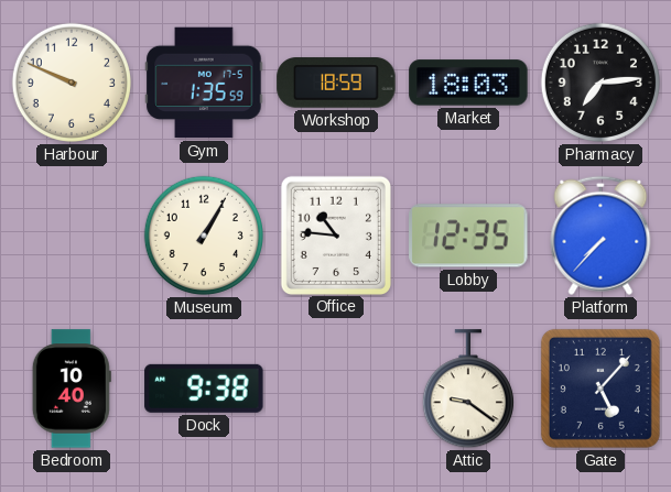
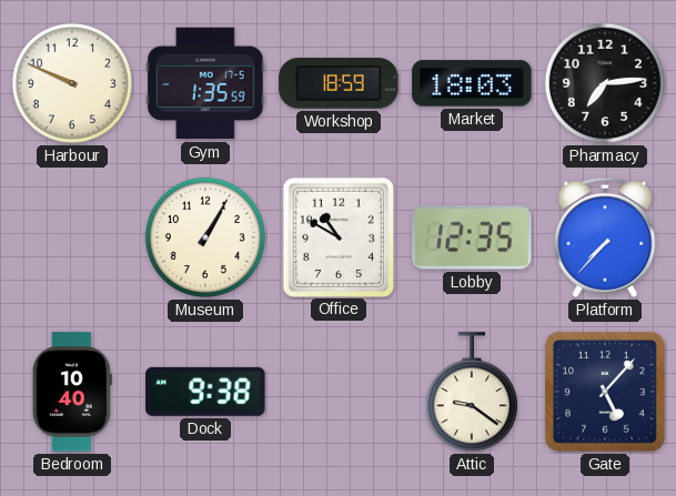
Office: 10:46 -> 10:50 (337, 236)
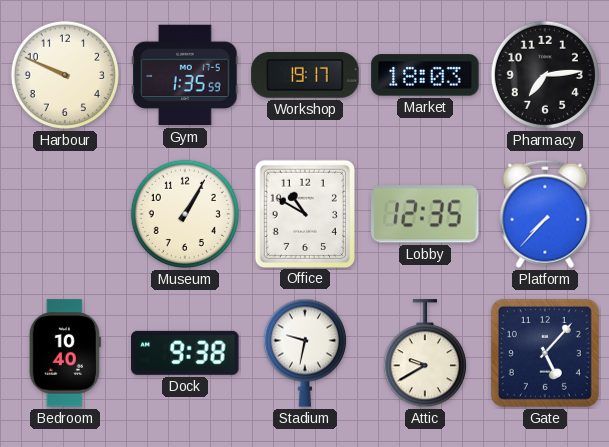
Workshop: 18:59 -> 19:17 (305, 75)
Stadium: none -> 9:32 (305, 353)
Attic: 9:21 -> 9:40 (425, 354)
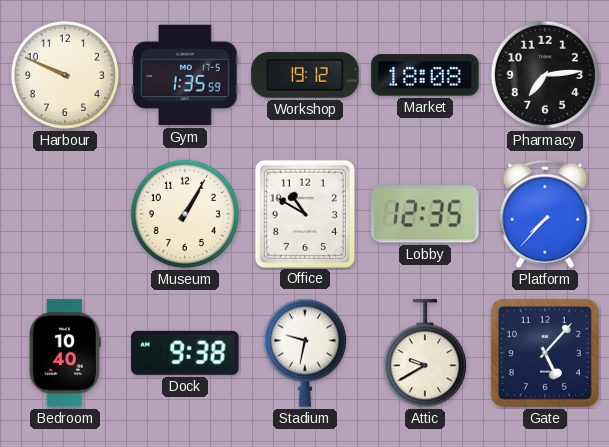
Workshop: 19:17 -> 19:12 (305, 75)
Market: 18:03 -> 18:08 (425, 75)
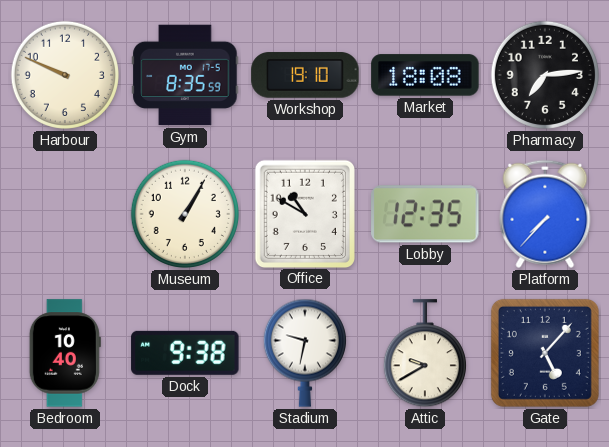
Gym: 1:35 -> 8:35 (185, 75)
Workshop: 19:12 -> 19:10 (305, 75)
